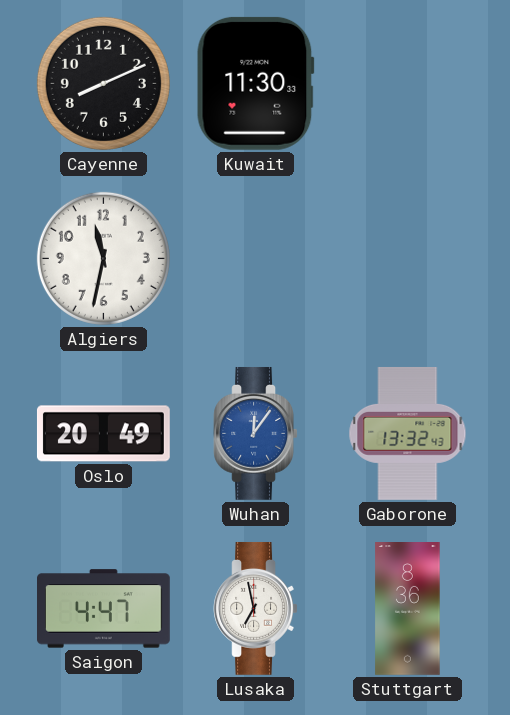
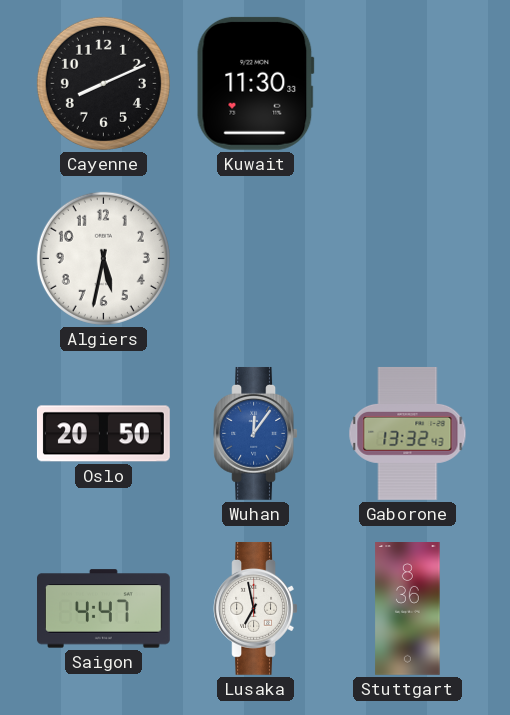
Algiers: 11:32 -> 5:32 (103, 258)
Oslo: 20:49 -> 20:50 (104, 434)
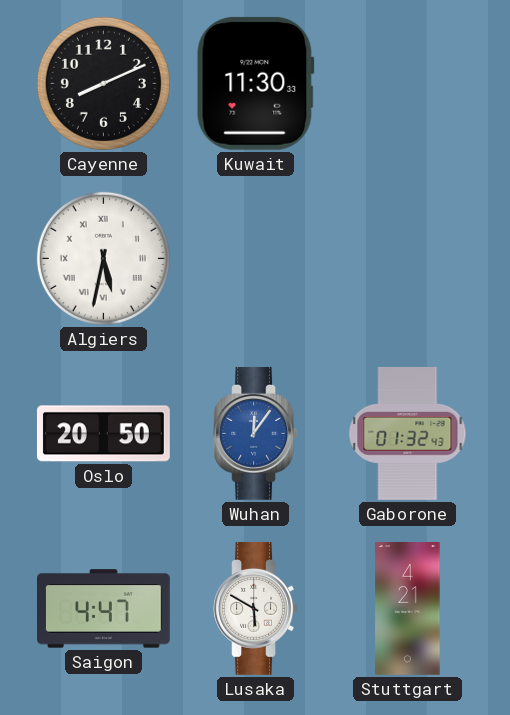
Algiers numerals: Arabic -> Roman (103, 258)
Gaborone: 13:32 -> 01:32 (408, 434)
Lusaka: 6:58 -> 5:50 (256, 608)
Stuttgart: 8:36 -> 4:21 (408, 609)
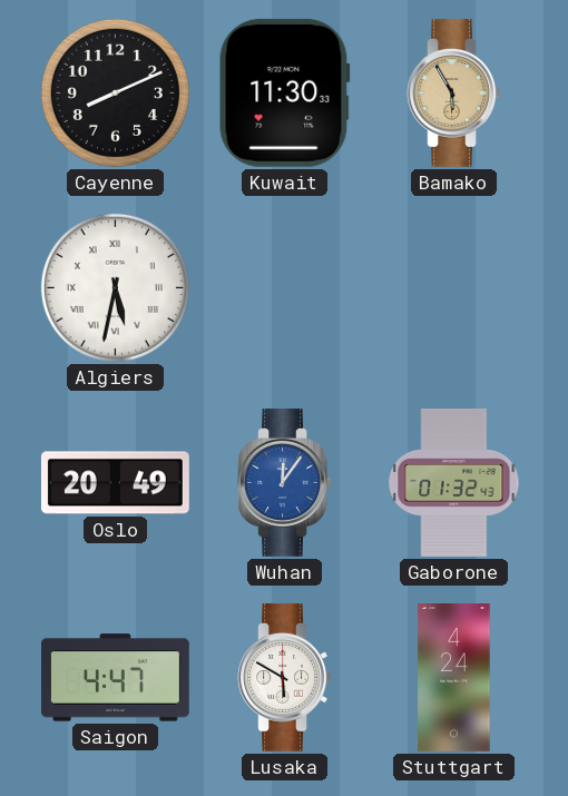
Bamako: none -> 5:55 (454, 92)
Oslo: 20:50 -> 20:49 (116, 483)
Stuttgart: 4:21 -> 4:24 (454, 678)
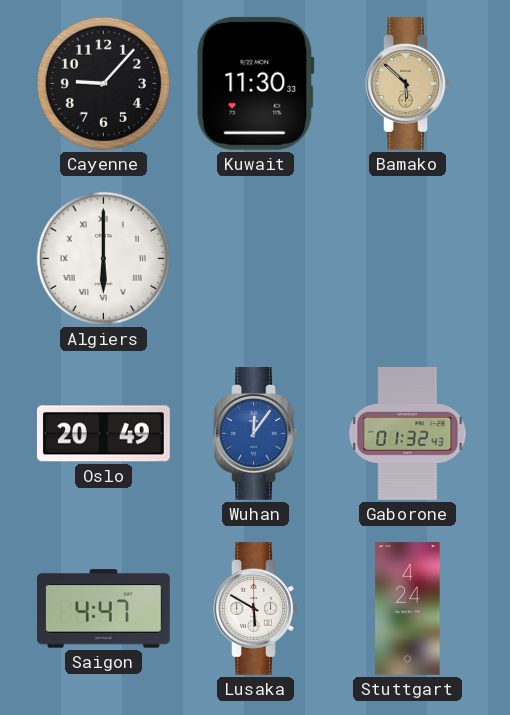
Cayenne: 8:11 -> 9:07 (103, 83)
Bamako: 5:55 -> 5:52 (408, 83)
Algiers: 5:32 -> 6:00 (103, 258)
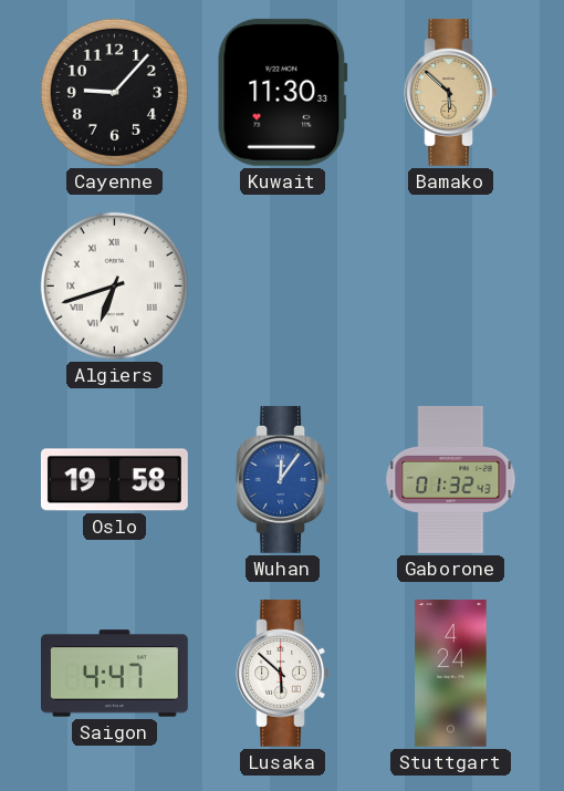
Algiers: 6:00 -> 6:42 (114, 285)
Oslo: 20:49 -> 19:58 (115, 480)
Lusaka: 5:50 -> 5:52 (283, 673)
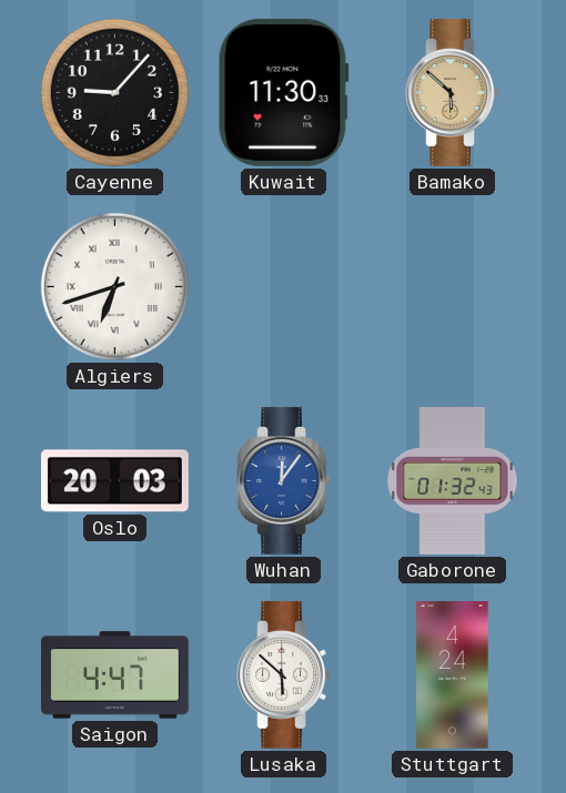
Oslo: 19:58 -> 20:03 (115, 481)
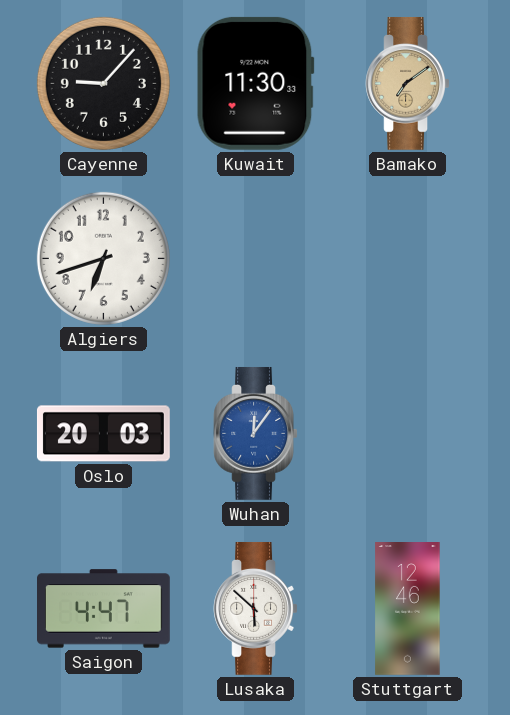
Bamako: 5:52 -> 7:09 (408, 83)
Algiers numerals: Roman -> Arabic (103, 258)
Gaborone: 01:32 -> none (453, 481)
Stuttgart: 4:24 -> 12:46 (408, 609)
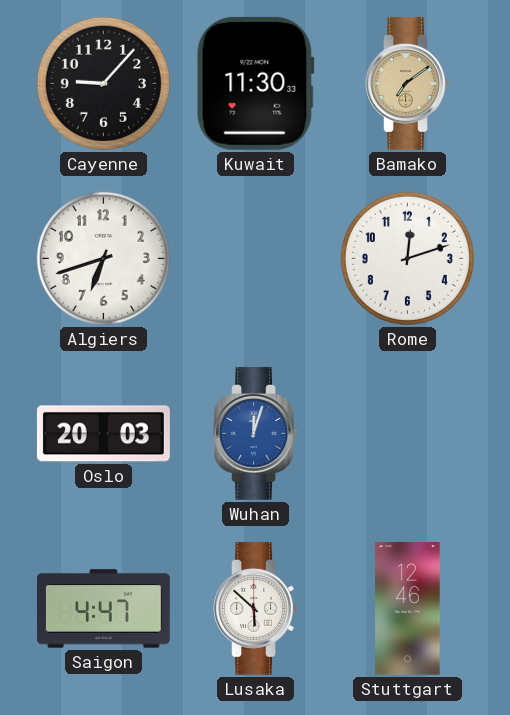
Rome: none -> 12:12 (407, 258)
Wuhan: 12:06 -> 12:03 (256, 433)
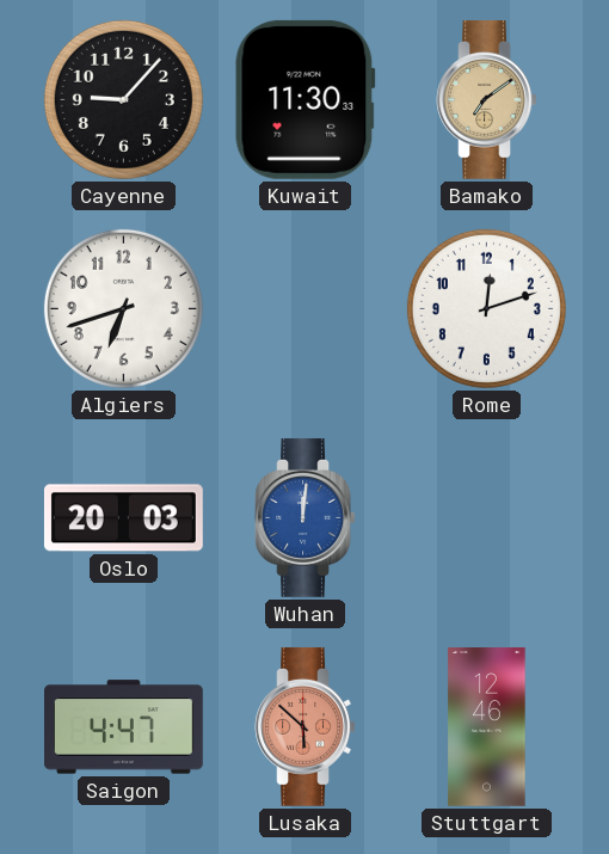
Wuhan: 12:03 -> 12:01 (306, 517)
Lusaka dial: white -> salmon (306, 726)
